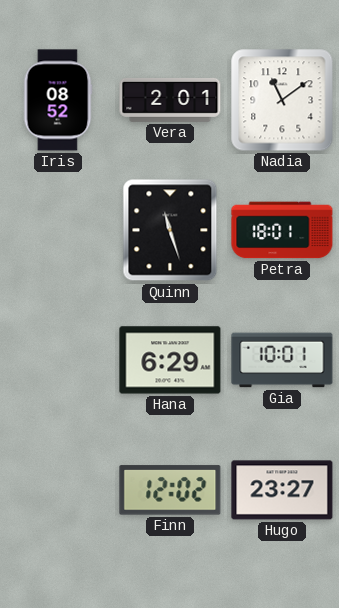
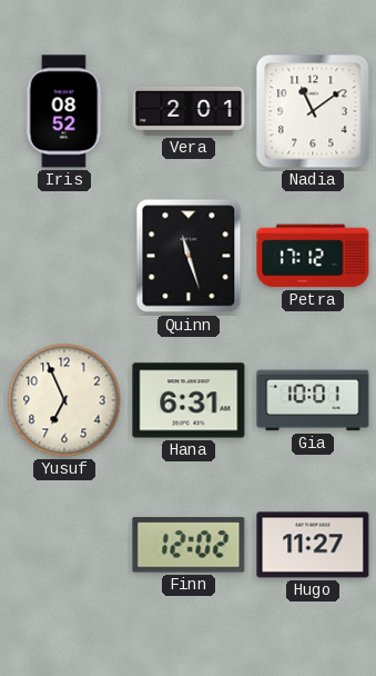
Petra: 18:01 -> 17:12 (313, 256)
Yusuf: none -> 6:56 (64, 400)
Hana: 6:29 -> 6:31 (189, 400)
Hugo: 23:27 -> 11:27 (313, 545)
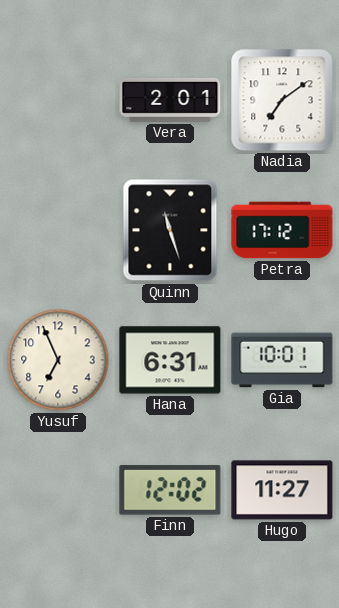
Iris: 08:52 -> none (64, 111)
Nadia: 11:09 -> 7:09 (282, 100)
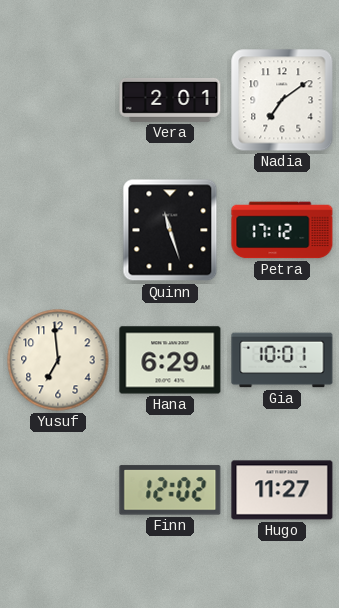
Yusuf: 6:56 -> 6:59 (58, 360)
Hana: 6:31 -> 6:29 (170, 360)
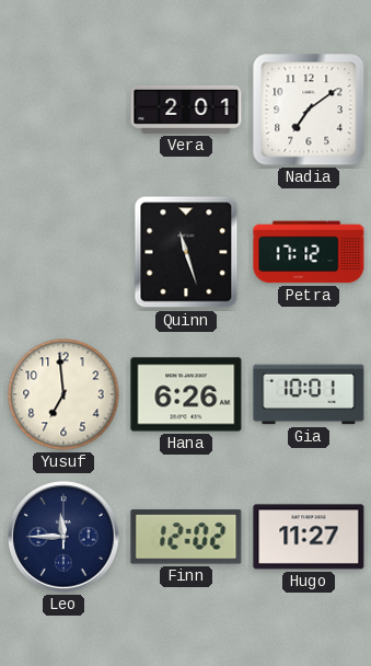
Hana: 6:29 -> 6:26 (186, 394)
Leo: none -> 11:45 (63, 537)
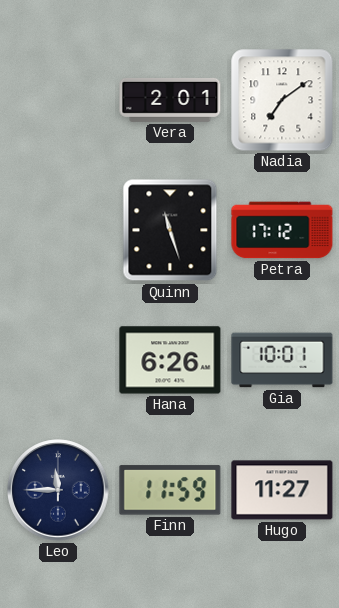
Yusuf: 6:59 -> none (63, 394)
Finn: 12:02 -> 11:59 (170, 490)
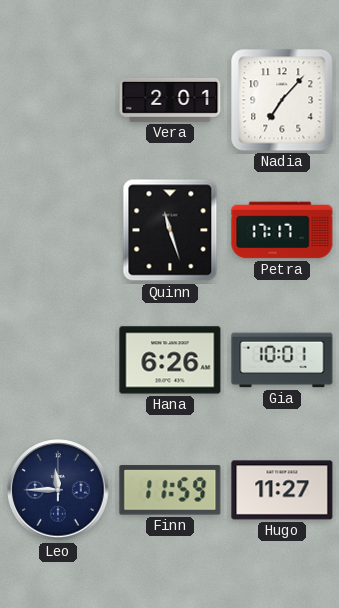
Nadia: 7:09 -> 7:07 (282, 100)
Petra: 17:12 -> 17:17 (282, 230)
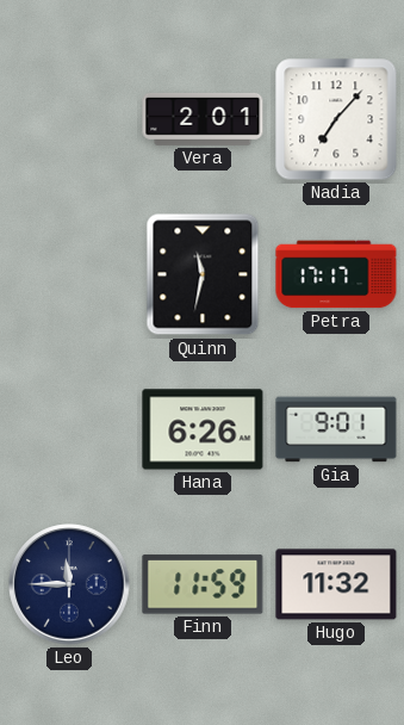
Quinn: 11:27 -> 11:32 (203, 274)
Gia: 10:01 -> 9:01 (336, 429)
Hugo: 11:27 -> 11:32 (336, 584)
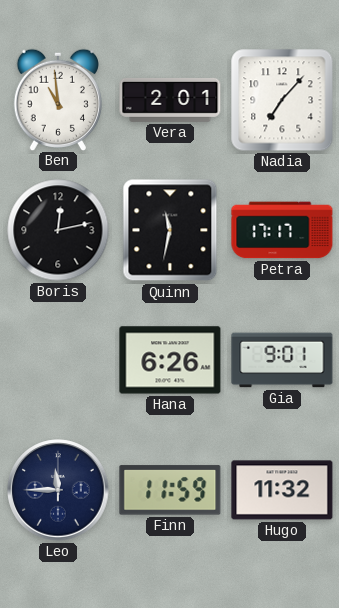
Ben: none -> 10:59 (58, 99)
Boris: none -> 12:13 (58, 230)
